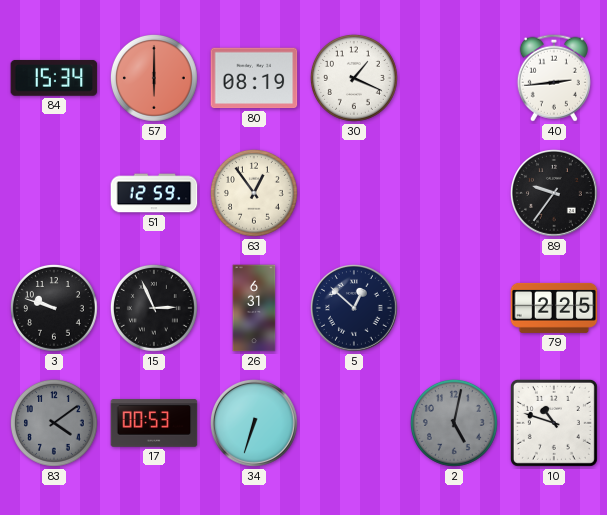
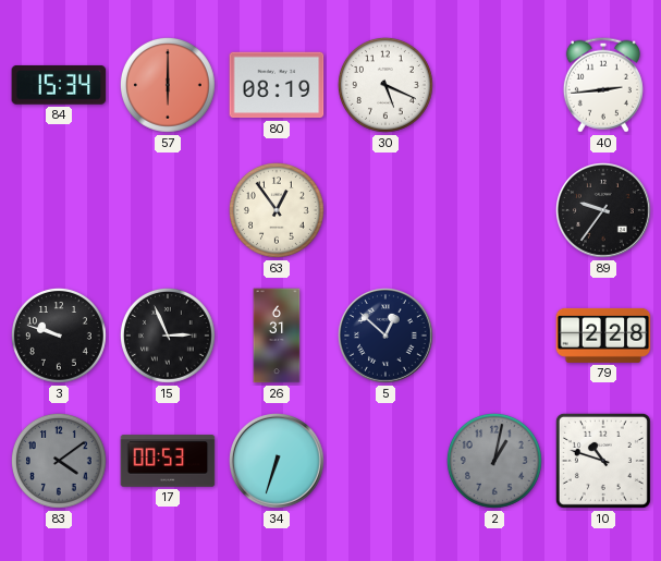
30: 1:19 -> 5:19 (385, 85)
51: 12:59 -> none (154, 193)
79: 2:25 -> 2:28 (603, 336)
2: 5:02 -> 1:02 (494, 461)
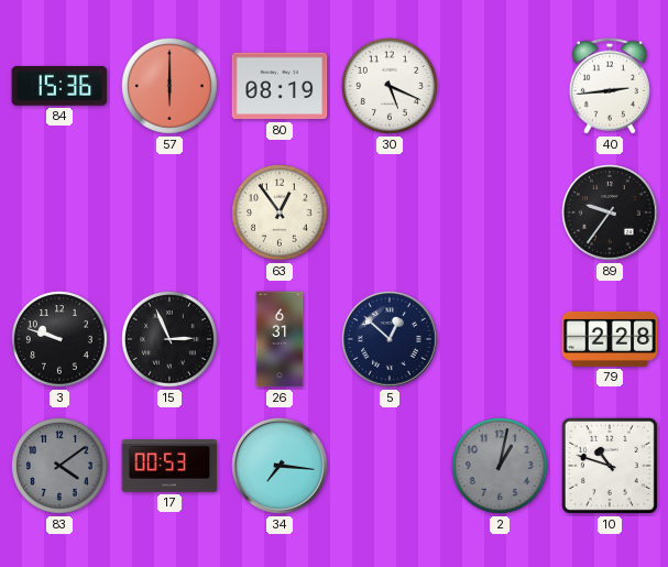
84: 15:34 -> 15:36 (59, 86)
34: 6:33 -> 7:16 (281, 467)
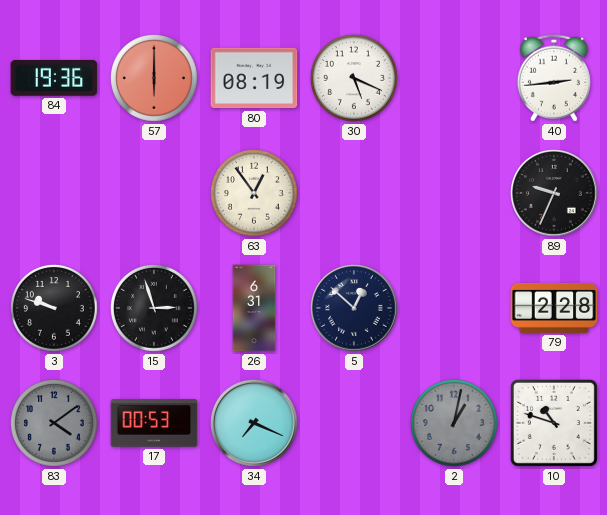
84: 15:36 -> 19:36 (54, 78)
89: 9:36 -> 9:34 (555, 194)
15: 2:56 -> 2:57 (154, 308)
34: 7:16 -> 7:19 (255, 424)
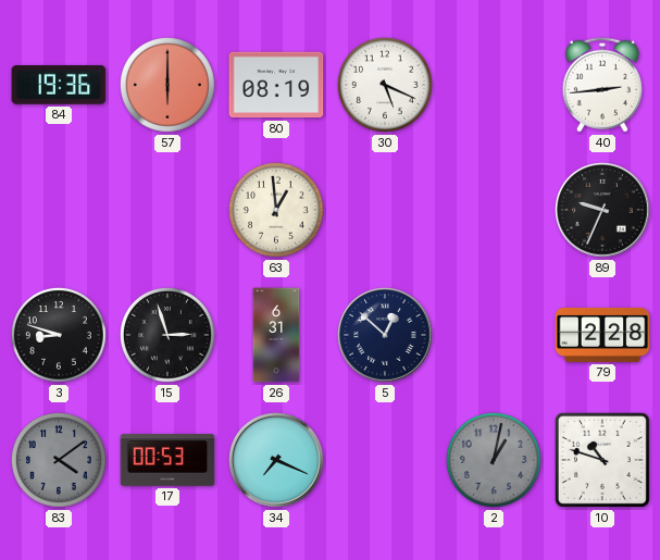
63: 12:54 -> 12:59 (276, 210)
3: 9:48 -> 8:48 (59, 335)
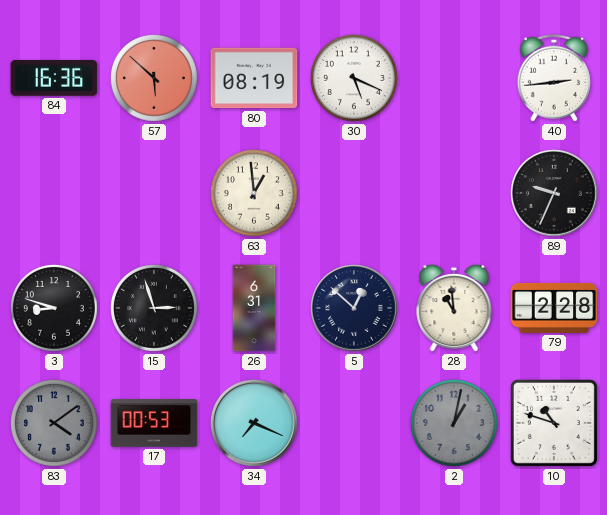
84: 19:36 -> 16:36 (54, 78)
57: 6:00 -> 5:52 (154, 78)
28: none -> 10:59 (454, 308)
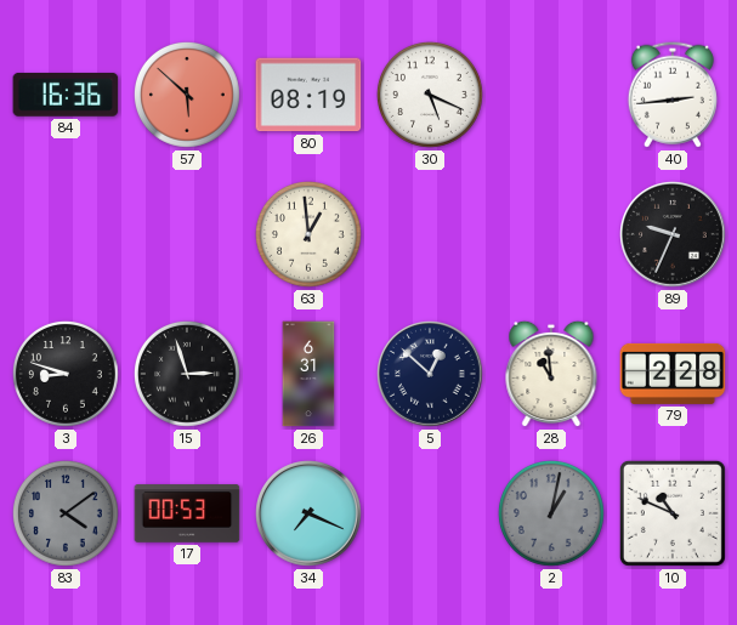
10: 10:48 -> 10:49 (673, 513)
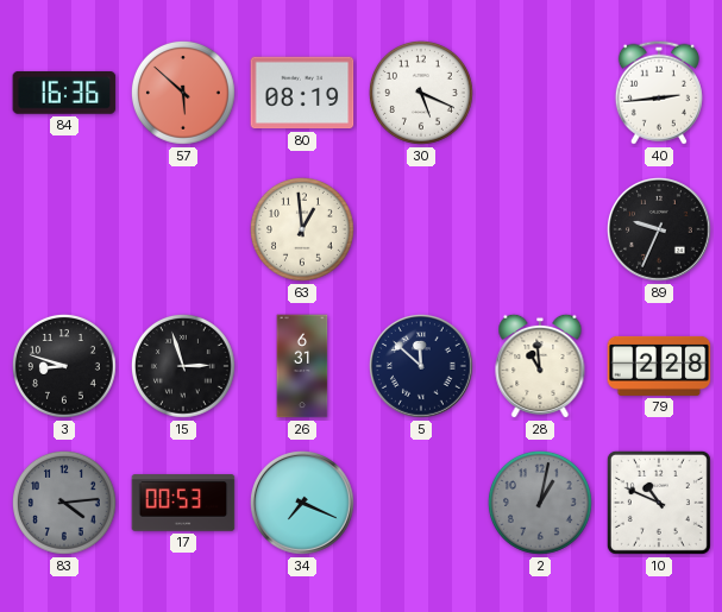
5: 12:52 -> 11:52 (422, 367)
83: 4:09 -> 4:14 (64, 503)
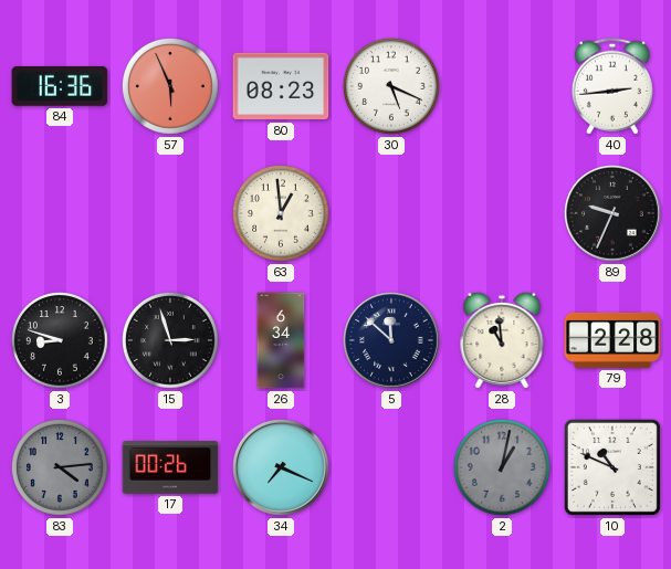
57: 5:52 -> 5:56 (170, 86)
80: 08:19 -> 08:23 (281, 86)
26: 6:31 -> 6:34 (281, 340)
17: 00:53 -> 00:26 (170, 467)
